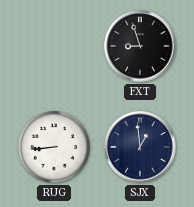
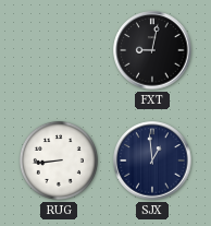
FXT: 8:57 -> 9:02 (152, 50)
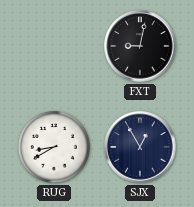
RUG: 8:44 -> 8:40 (54, 147)
SJX: 12:59 -> 12:55 (140, 147)
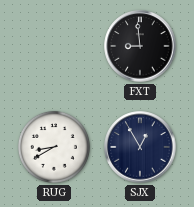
FXT: 9:02 -> 8:59 (140, 46)
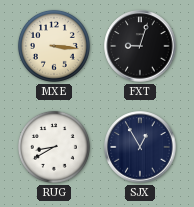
MXE: none -> 3:16 (54, 46)
FXT: 8:59 -> 9:03 (140, 46)
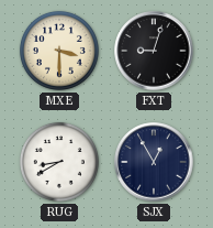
MXE: 3:16 -> 3:30 (59, 51)
